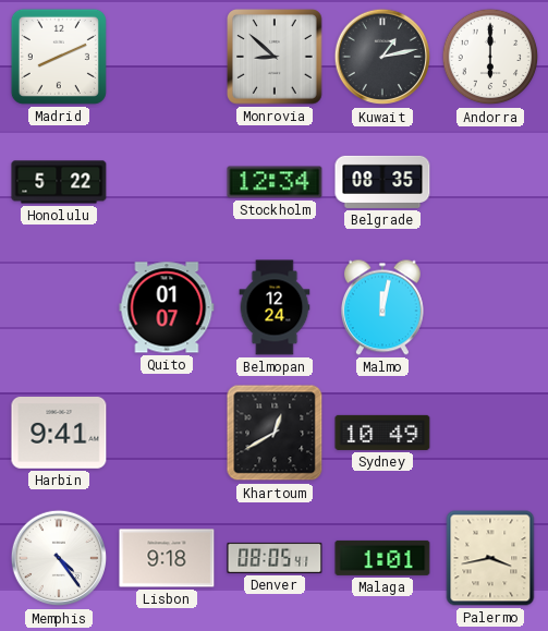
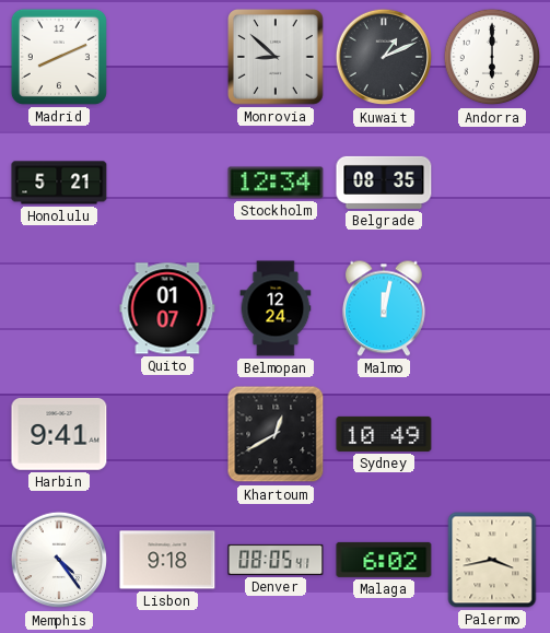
Kuwait: 1:13 -> 1:11 (384, 57)
Honolulu: 5:22 -> 5:21 (59, 183)
Malaga: 1:01 -> 6:02 (384, 560)
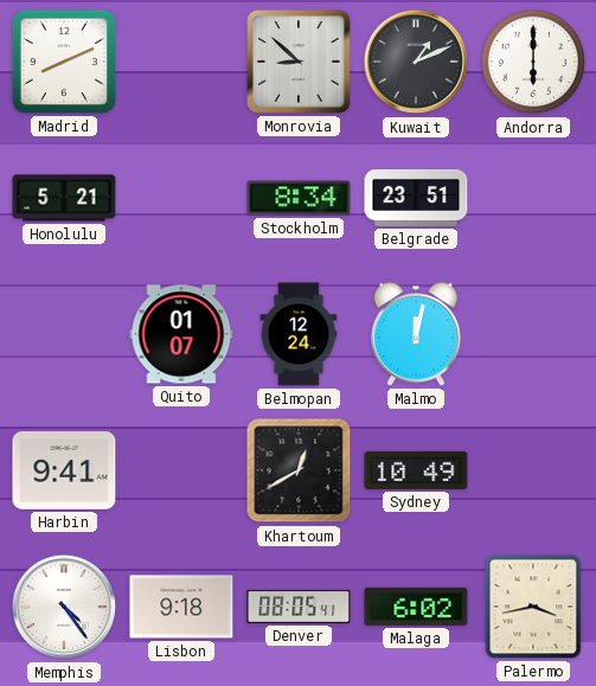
Stockholm: 12:34 -> 8:34 (299, 198)
Belgrade: 08:35 -> 23:51 (416, 198)
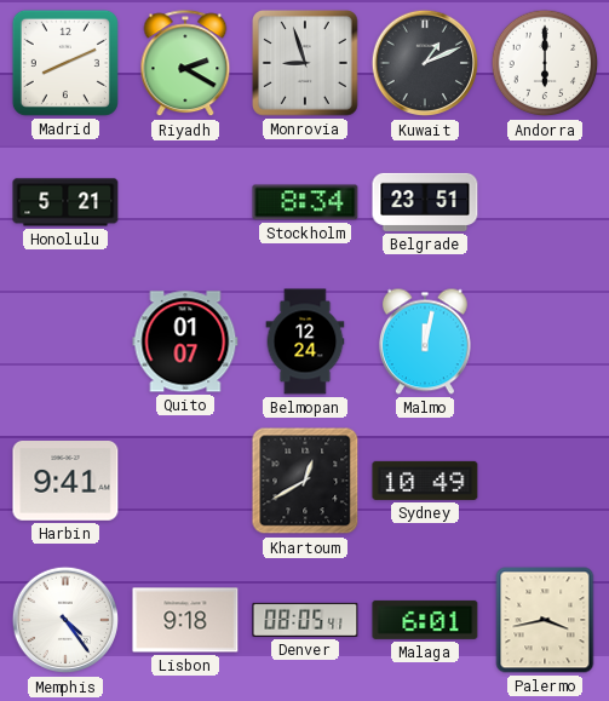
Riyadh: none -> 2:20 (185, 64)
Monrovia: 8:52 -> 8:57 (306, 64)
Malaga: 6:02 -> 6:01 (425, 620)
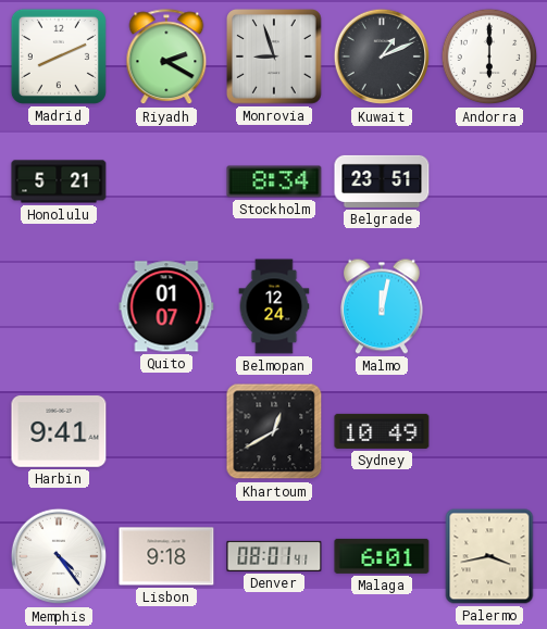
Denver: 08:05 -> 08:01 (274, 556)
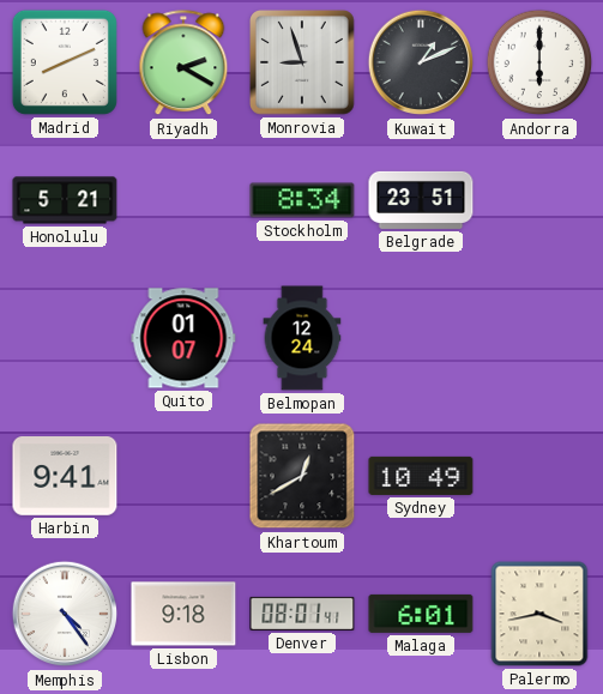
Malmo: 12:02 -> none (382, 306)
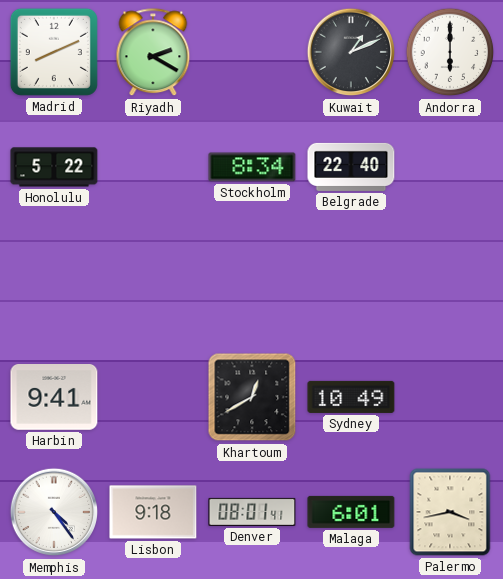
Monrovia: 8:57 -> none (303, 64)
Honolulu: 5:21 -> 5:22 (54, 167)
Belgrade: 23:51 -> 22:40 (351, 167)
Quito: 01:07 -> none (183, 338)
Belmopan: 12:24 -> none (302, 338)
